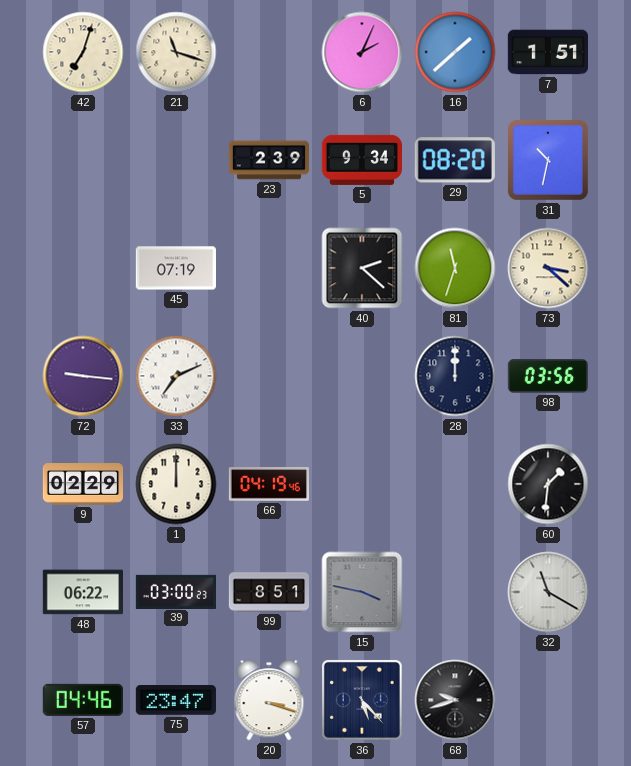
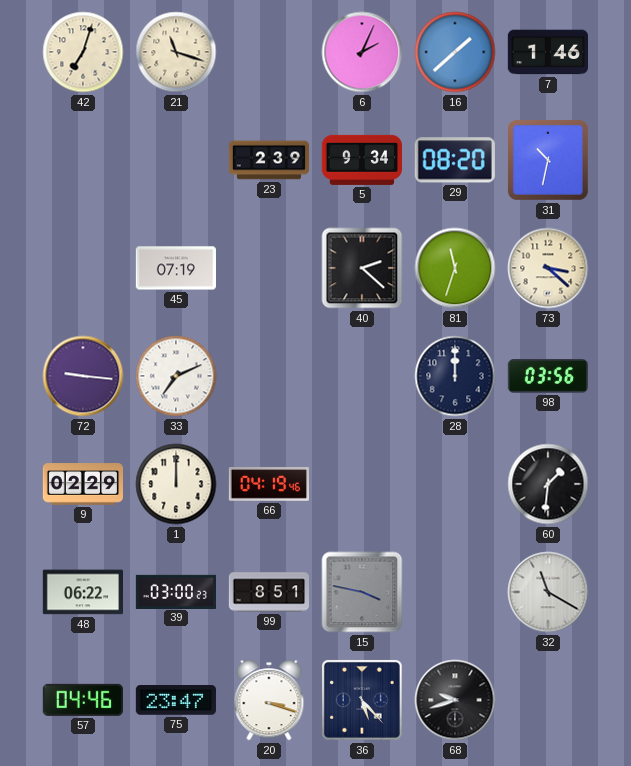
7: 1:51 -> 1:46 (547, 52)
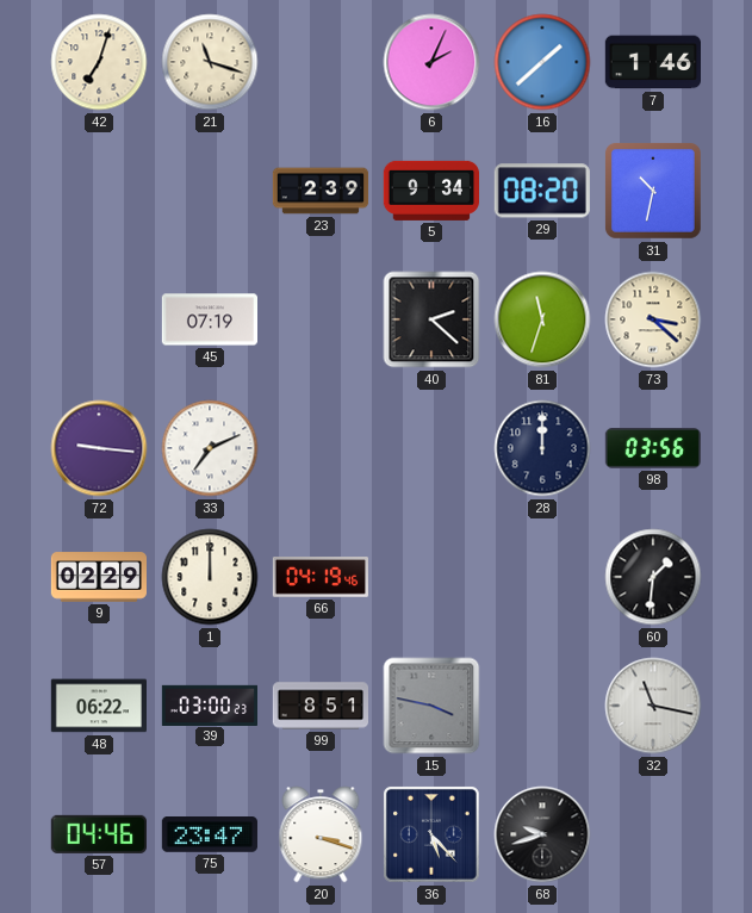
32: 11:20 -> 11:17 (653, 706)
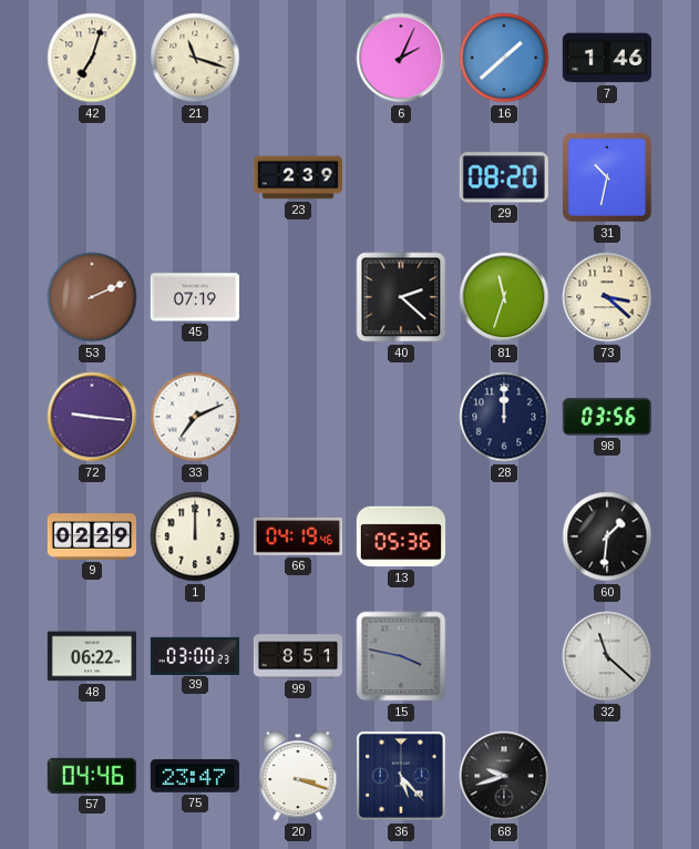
5: 9:34 -> none (430, 191)
53: none -> 2:11 (92, 297)
13: none -> 05:36 (400, 536)
32: 11:17 -> 11:22 (607, 656)
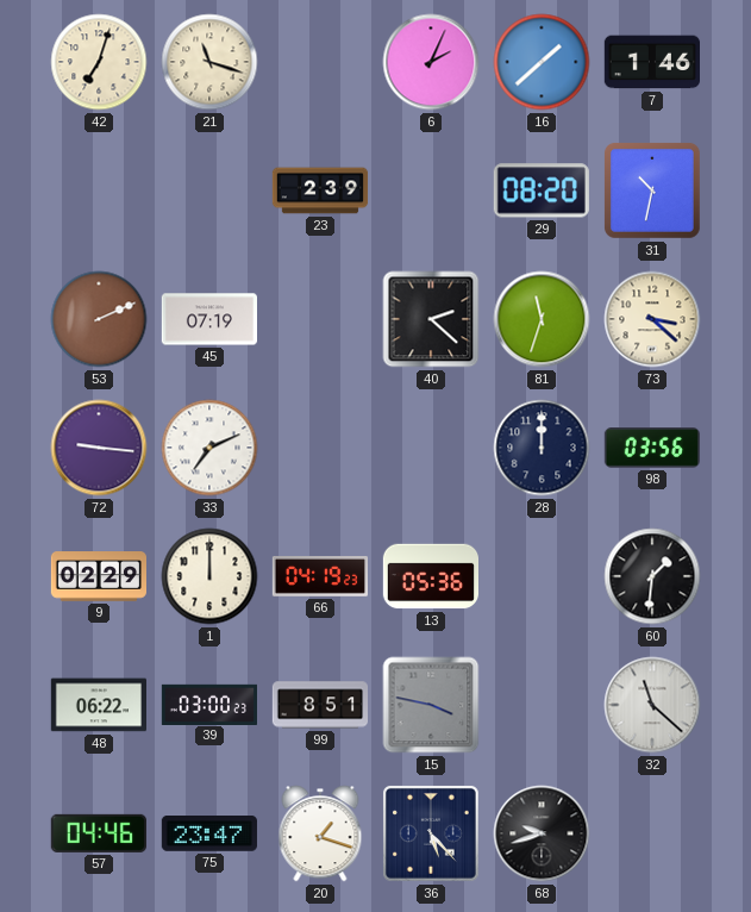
66: 04:19:46 -> 04:19:23 (319, 576)
20: 3:18 -> 1:18 (320, 833)
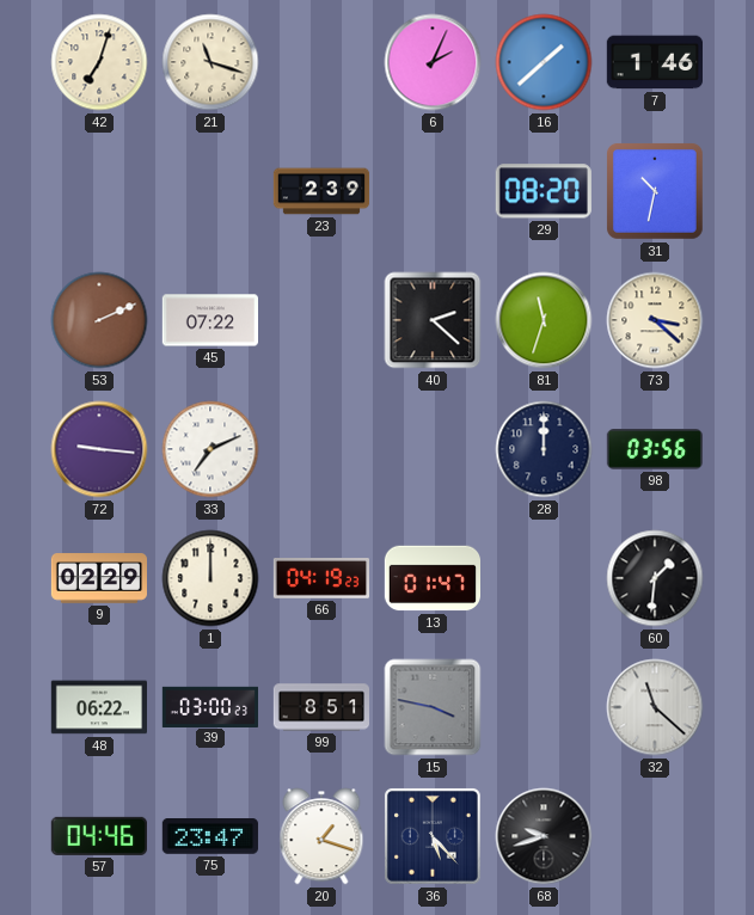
45: 07:19 -> 07:22 (209, 320)
13: 05:36 -> 01:47 (431, 578)
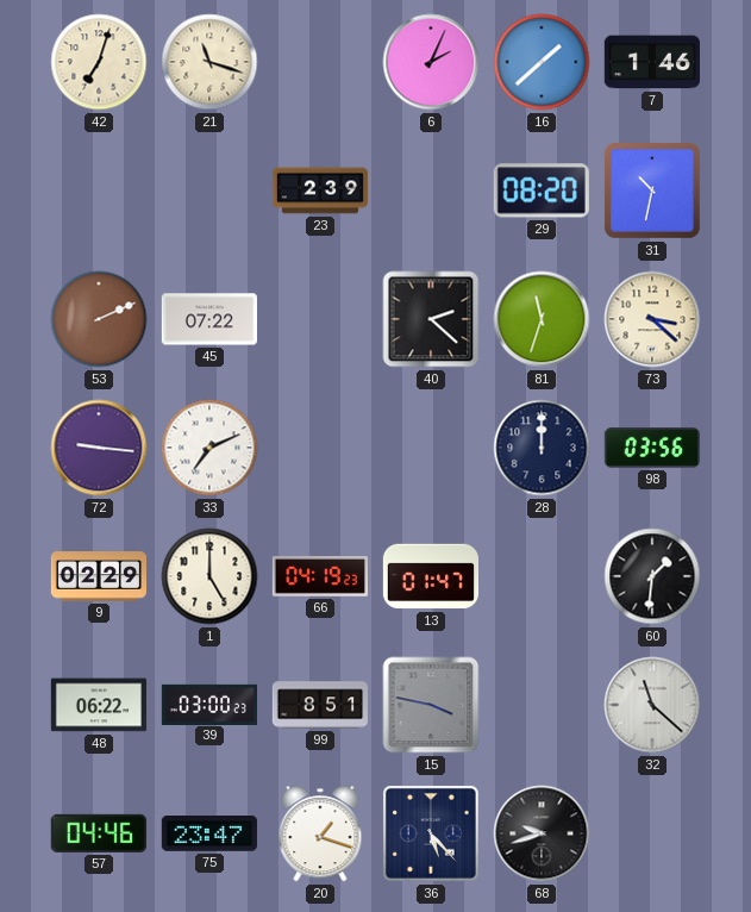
1: 12:00 -> 5:00 (209, 576)
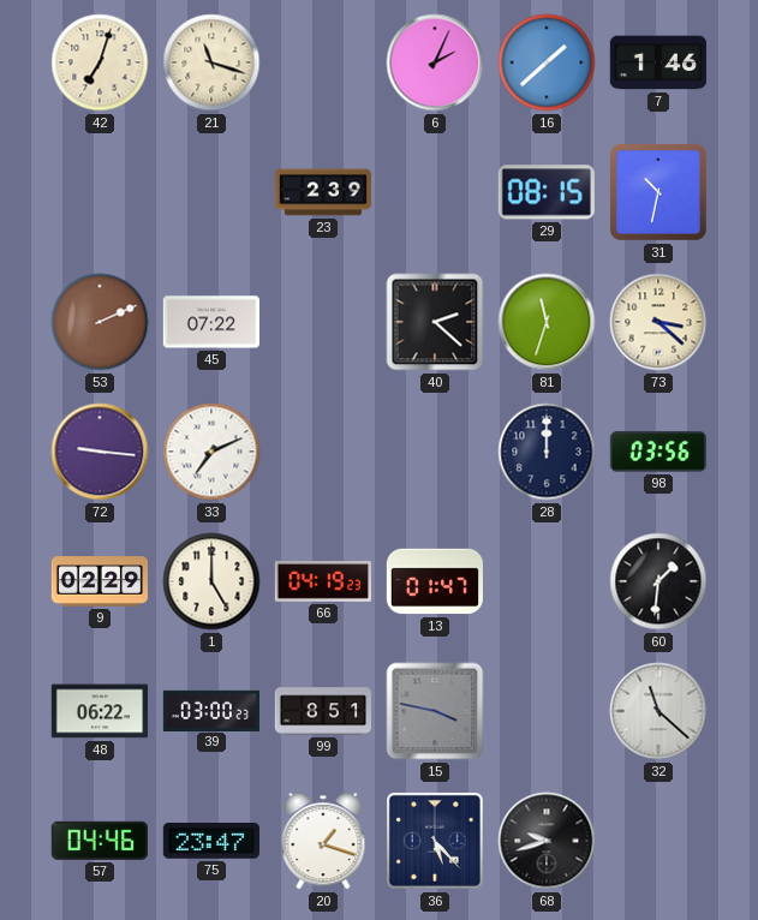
29: 08:20 -> 08:15 (547, 192)
